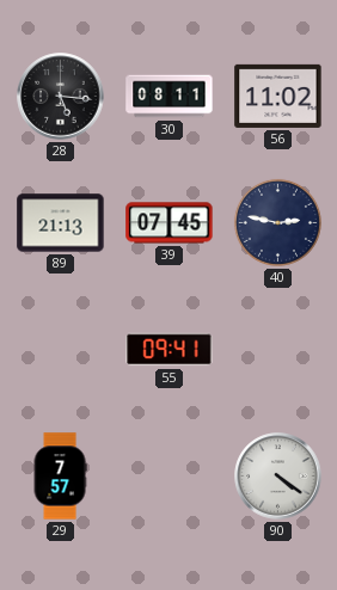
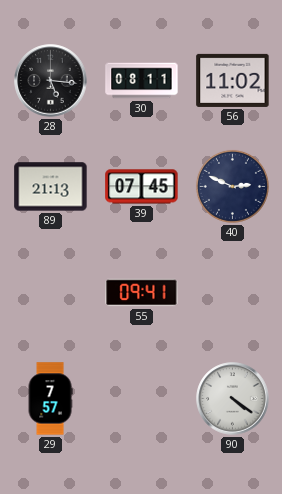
40: 2:47 -> 2:49 (232, 186)
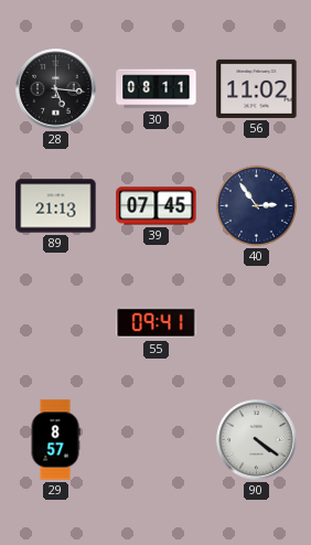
40: 2:49 -> 2:54 (256, 205)
29: 7:57 -> 8:57 (55, 440)
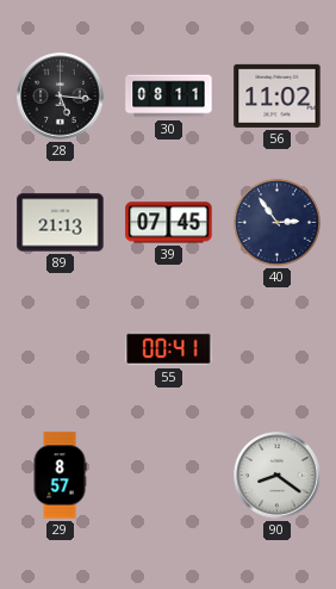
55: 09:41 -> 00:41 (169, 349)
90: 4:21 -> 8:21 (278, 476)
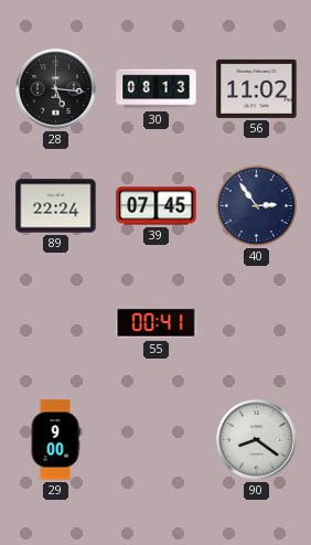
30: 08:11 -> 08:13 (157, 89)
89: 21:13 -> 22:24 (56, 206)
29: 8:57 -> 9:00 (55, 440)
